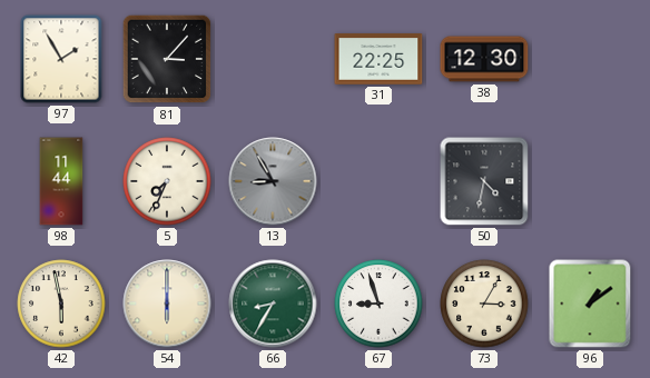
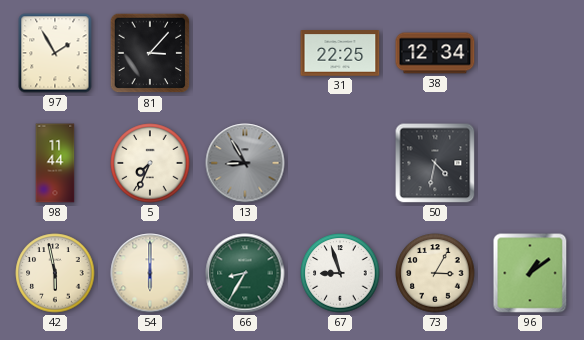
38: 12:30 -> 12:34 (435, 53)
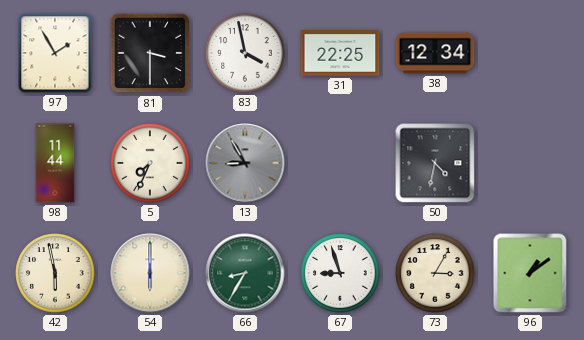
81: 3:07 -> 3:30 (150, 53)
83: none -> 3:58 (245, 53)
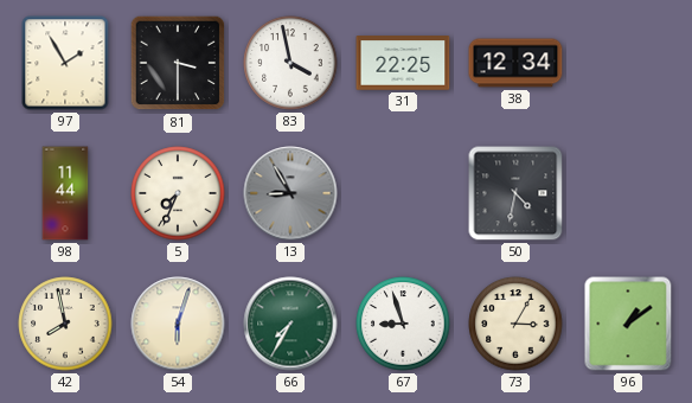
42: 5:58 -> 7:58 (65, 324)
54: 6:00 -> 6:03 (178, 324)
66: 8:35 -> 7:35 (290, 324)
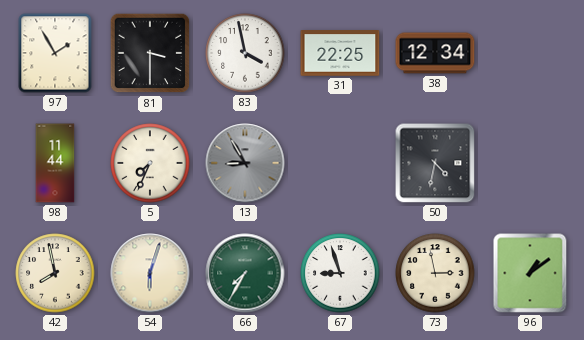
73: 3:05 -> 2:58 (435, 273)
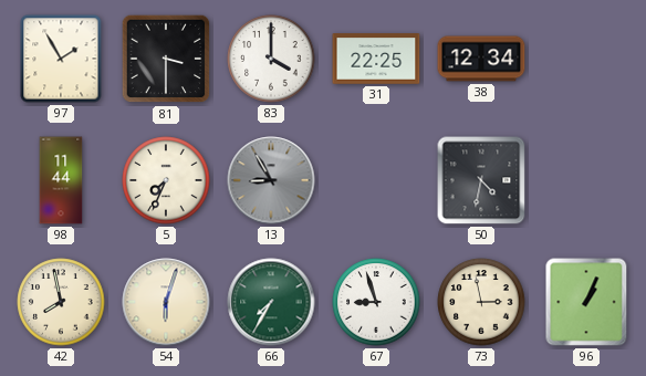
83: 3:58 -> 4:00 (271, 59)
96: 1:09 -> 1:04 (586, 302)
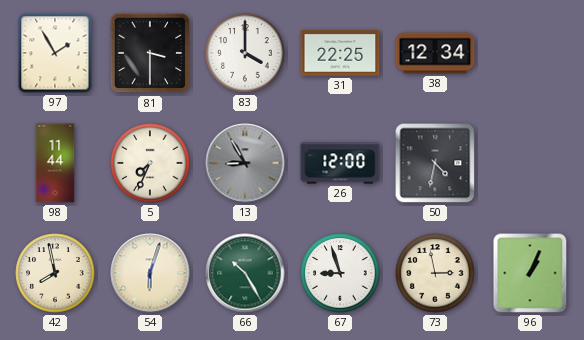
26: none -> 12:00 (340, 163)
66: 7:35 -> 10:25 (245, 273)
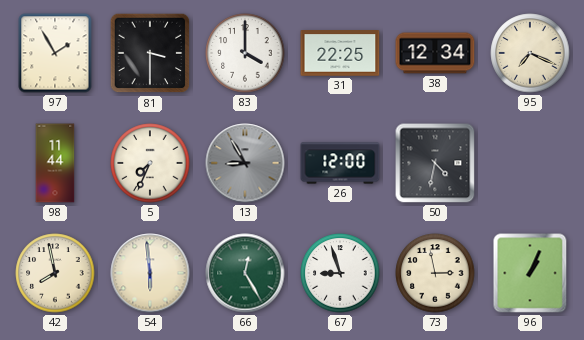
95: none -> 7:19 (530, 53)
54: 6:03 -> 5:59 (150, 273)
66: 10:25 -> 12:25 (245, 273)
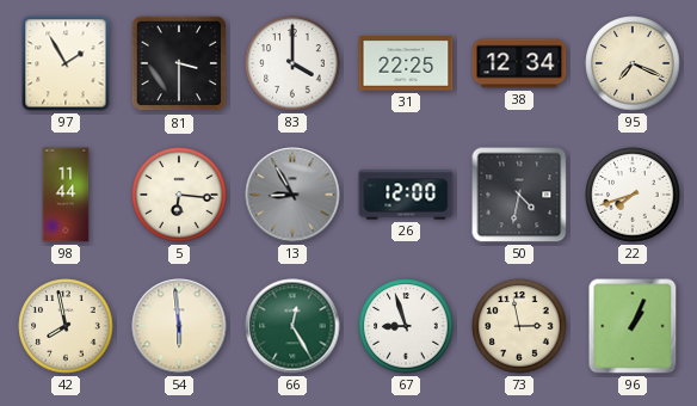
5: 7:34 -> 6:16 (179, 195)
22: none -> 7:42 (633, 195)
